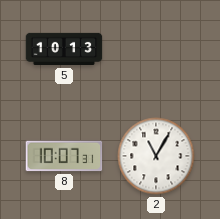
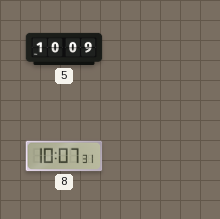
5: 10:13 -> 10:09 (64, 49)
2: 11:05 -> none (156, 156)
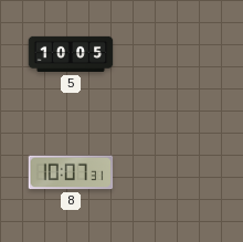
5: 10:09 -> 10:05 (71, 54)
